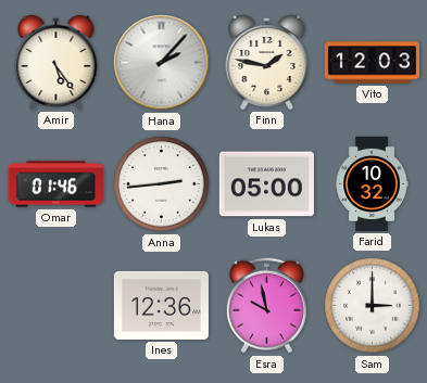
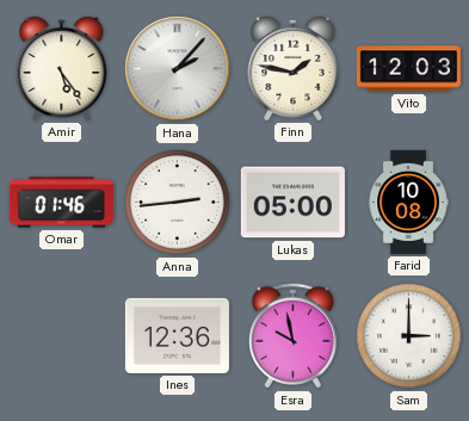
Farid: 10:32 -> 10:08 (408, 202)
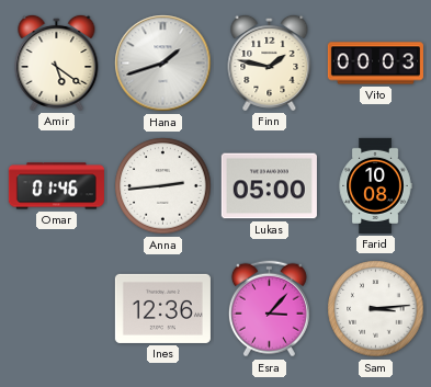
Amir: 5:24 -> 5:21 (57, 62)
Hana: 2:07 -> 1:42 (163, 64)
Vito: 12:03 -> 00:03 (375, 64)
Esra: 9:58 -> 3:07 (269, 309)
Sam: 3:00 -> 3:14 (376, 309)
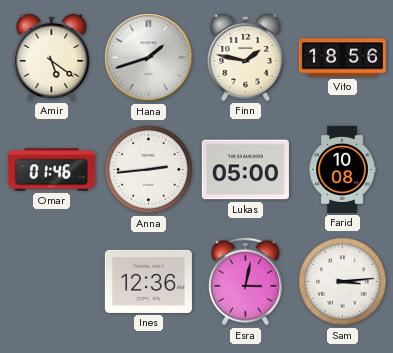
Vito: 00:03 -> 18:56 (342, 58)
Esra: 3:07 -> 3:02 (245, 282)
